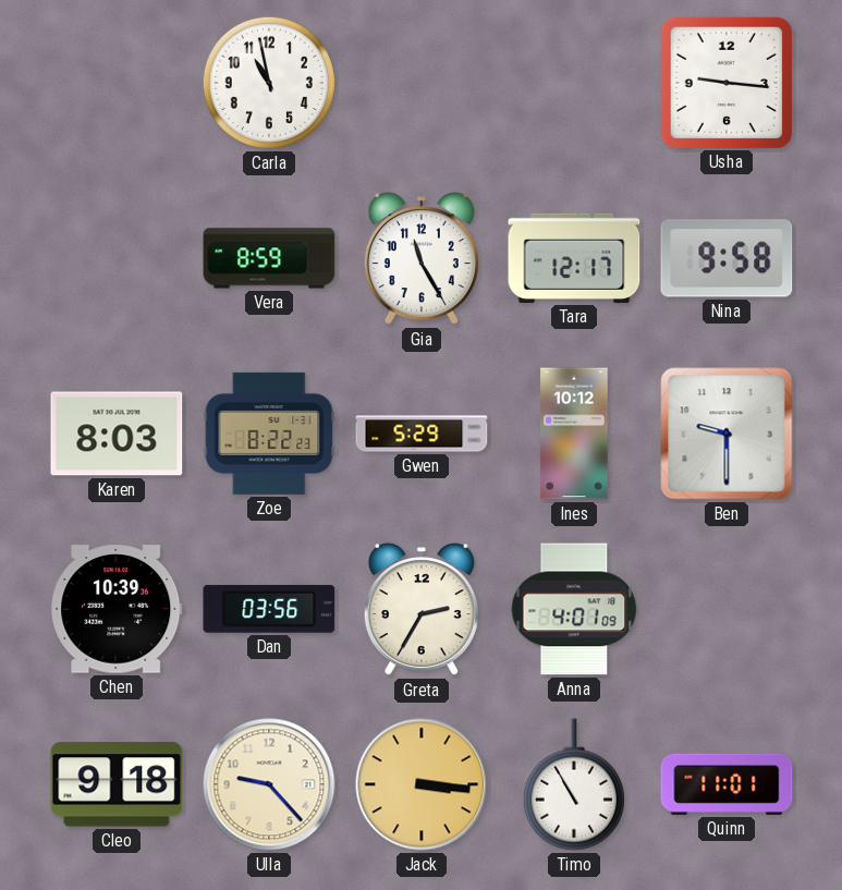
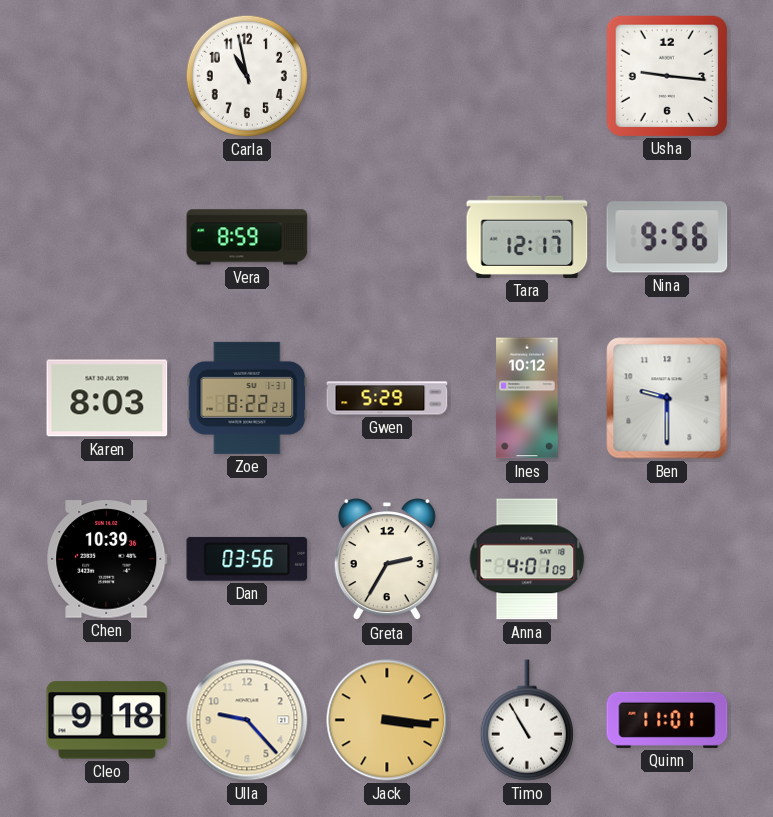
Gia: 11:25 -> none (422, 259)
Nina: 9:58 -> 9:56 (667, 237)
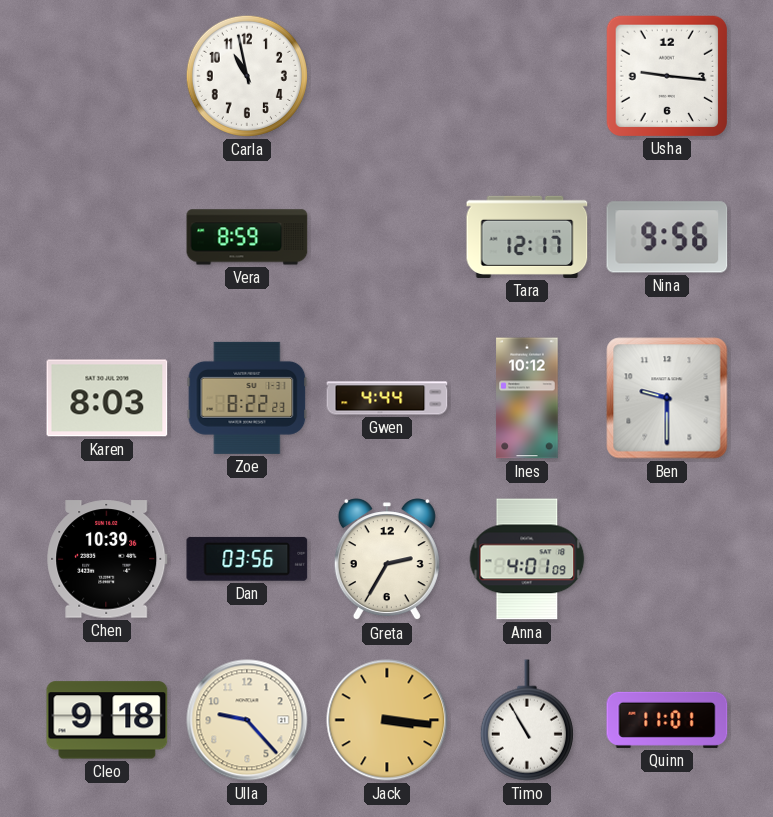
Gwen: 5:29 -> 4:44 (387, 398)
